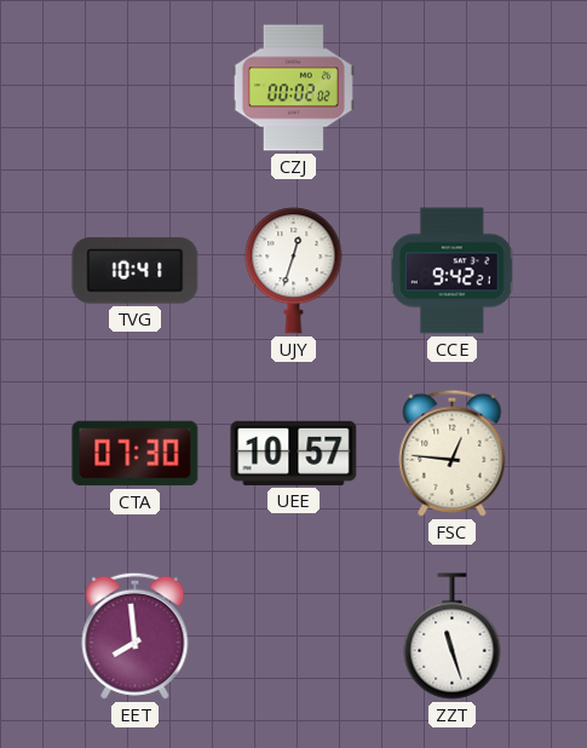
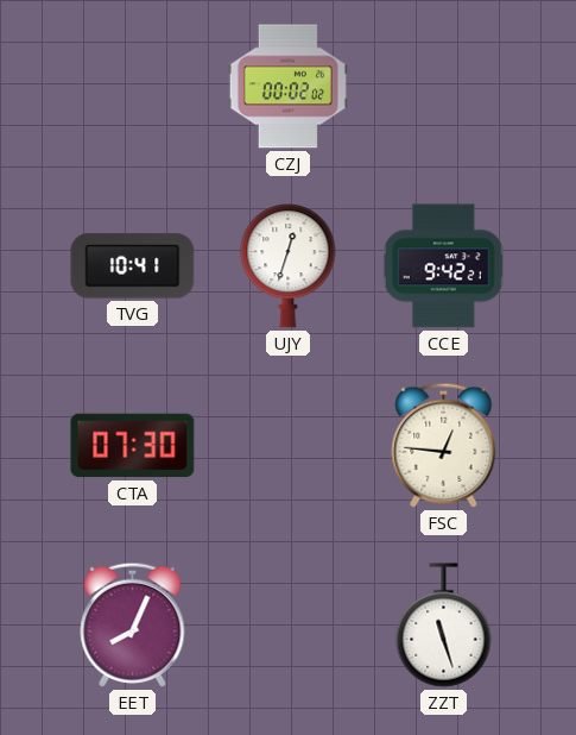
UEE: 10:57 -> none (294, 453)
EET: 7:59 -> 8:04 (133, 624)
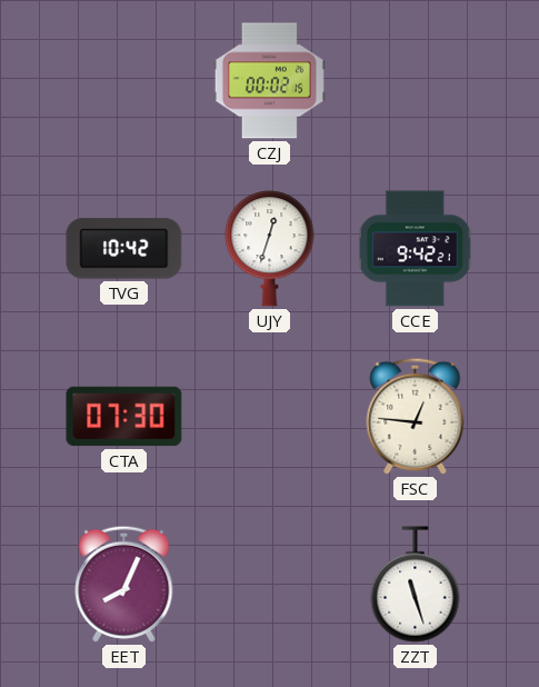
CZJ: 00:02:02 -> 00:02:15 (269, 81)
TVG: 10:41 -> 10:42 (124, 249)
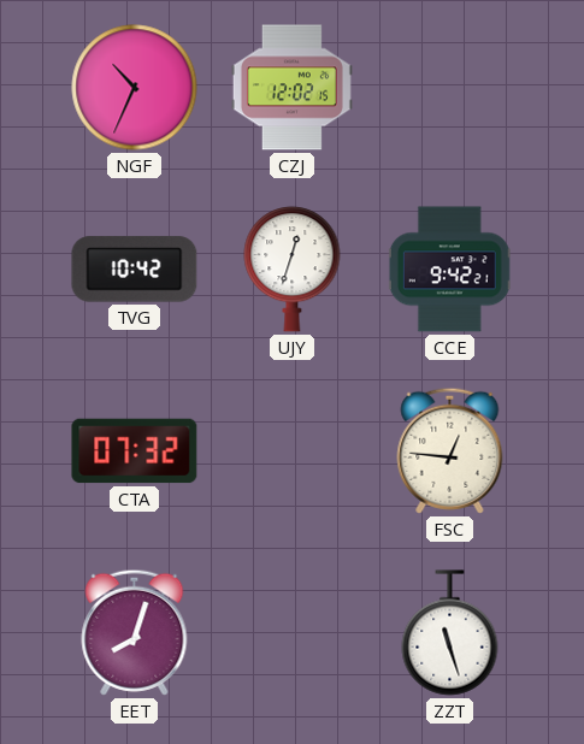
NGF: none -> 10:34 (135, 88)
CZJ: 00:02 -> 12:02 (291, 88)
CTA: 07:30 -> 07:32 (135, 451)
EET: 8:04 -> 8:03 (135, 632)
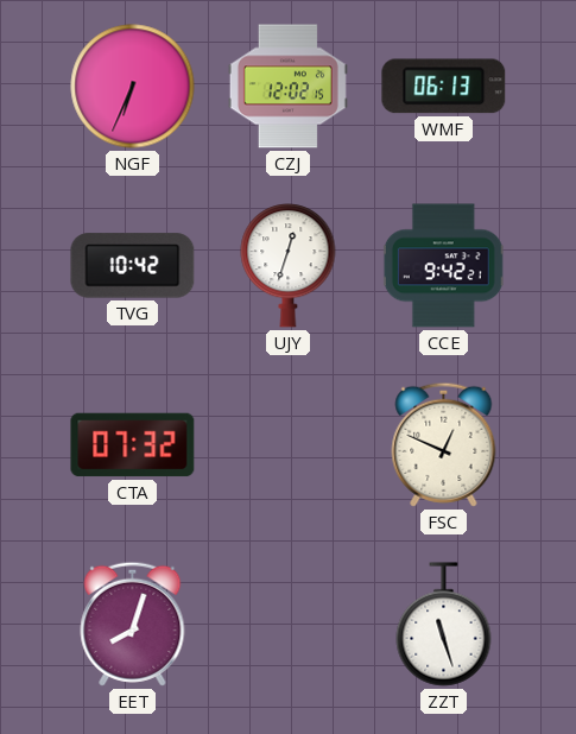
NGF: 10:34 -> 6:34 (133, 87)
WMF: none -> 06:13 (444, 87)
FSC: 12:46 -> 12:49 (444, 444)
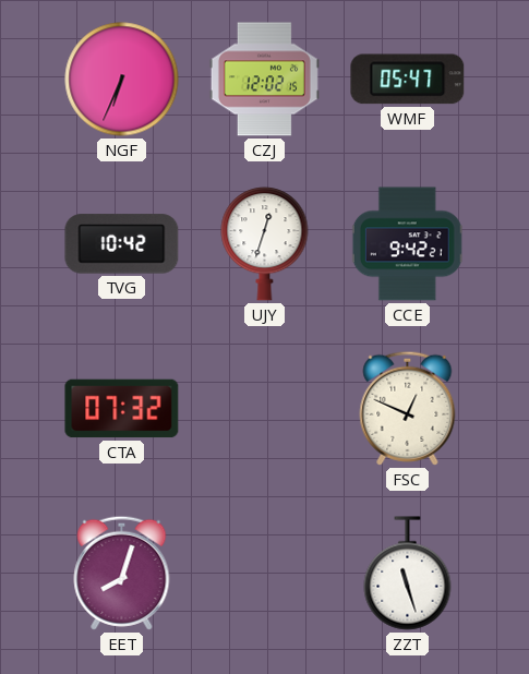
WMF: 06:13 -> 05:47 (408, 80)
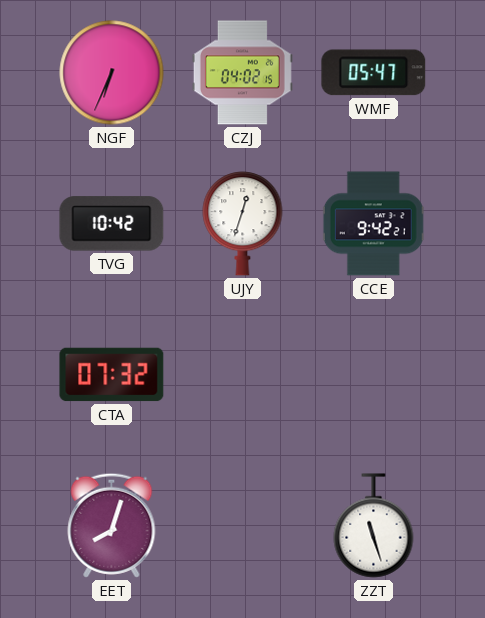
CZJ: 12:02 -> 04:02 (242, 73)
FSC: 12:49 -> none (408, 408)
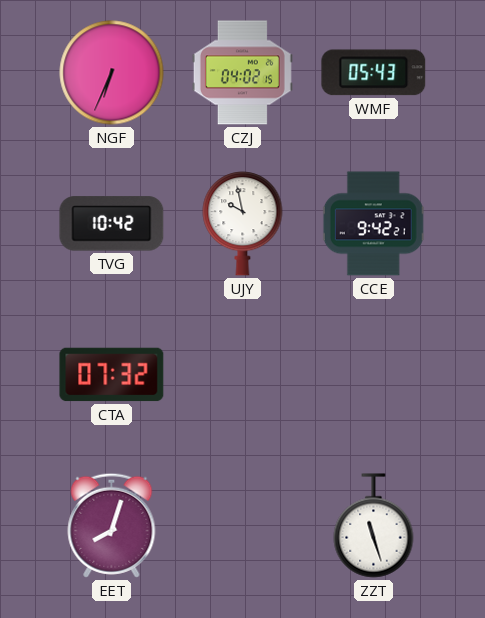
WMF: 05:47 -> 05:43 (374, 73)
UJY: 12:33 -> 9:58 (243, 224)
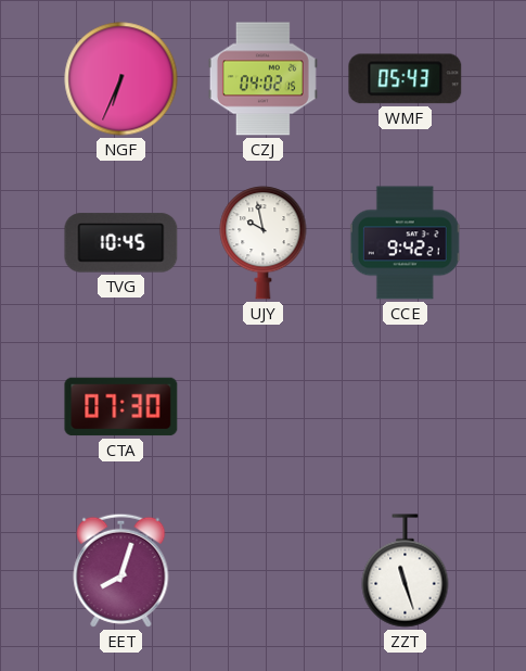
TVG: 10:42 -> 10:45 (121, 243)
CTA: 07:32 -> 07:30 (121, 407)
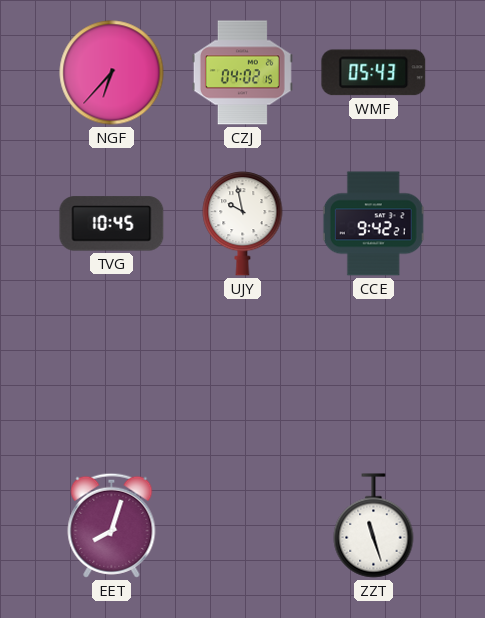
NGF: 6:34 -> 6:37 (112, 73)
CTA: 07:30 -> none (121, 407)
